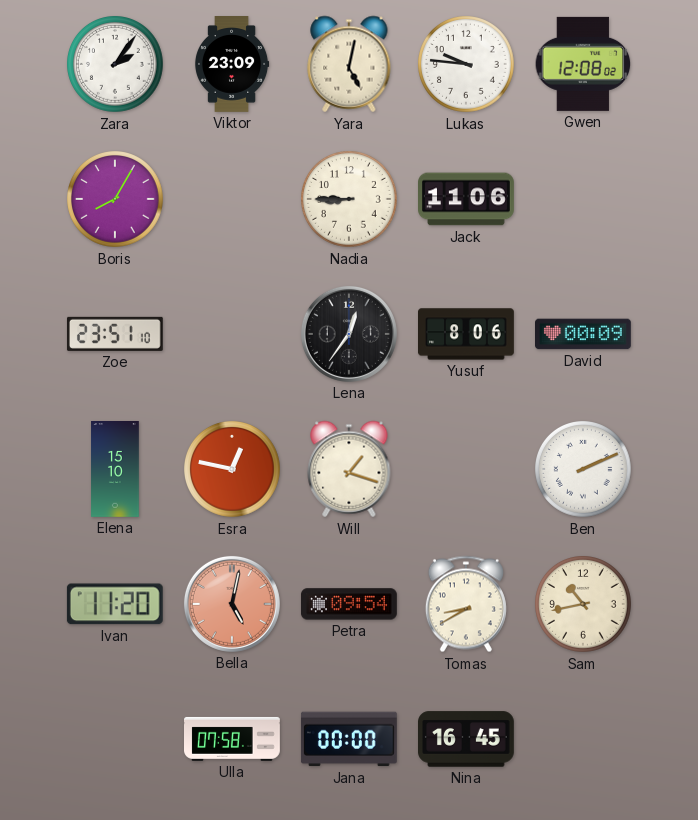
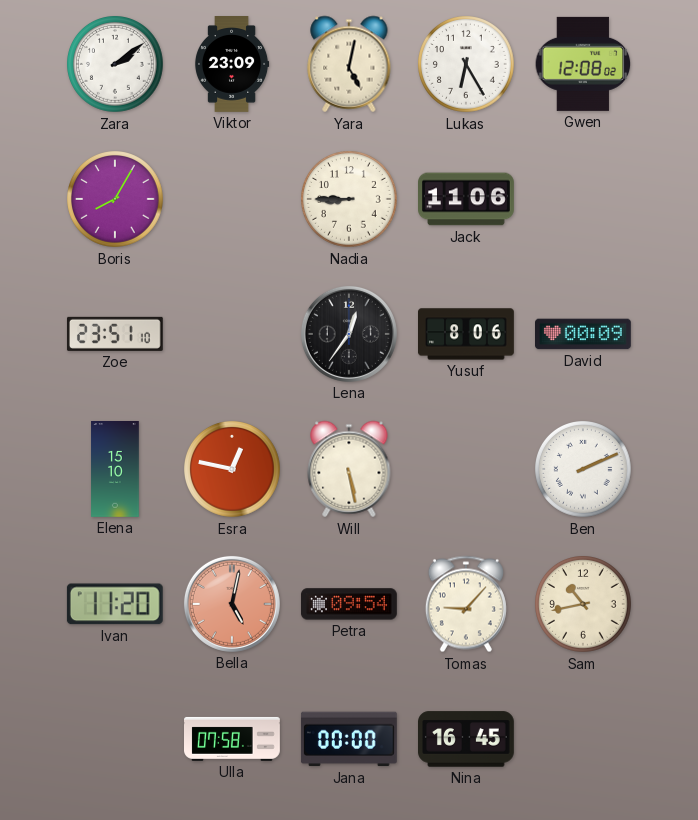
Zara: 2:06 -> 2:09 (116, 65)
Lukas: 9:46 -> 6:25 (467, 65)
Will: 1:18 -> 5:28 (349, 469)
Tomas: 8:40 -> 9:07 (466, 604)
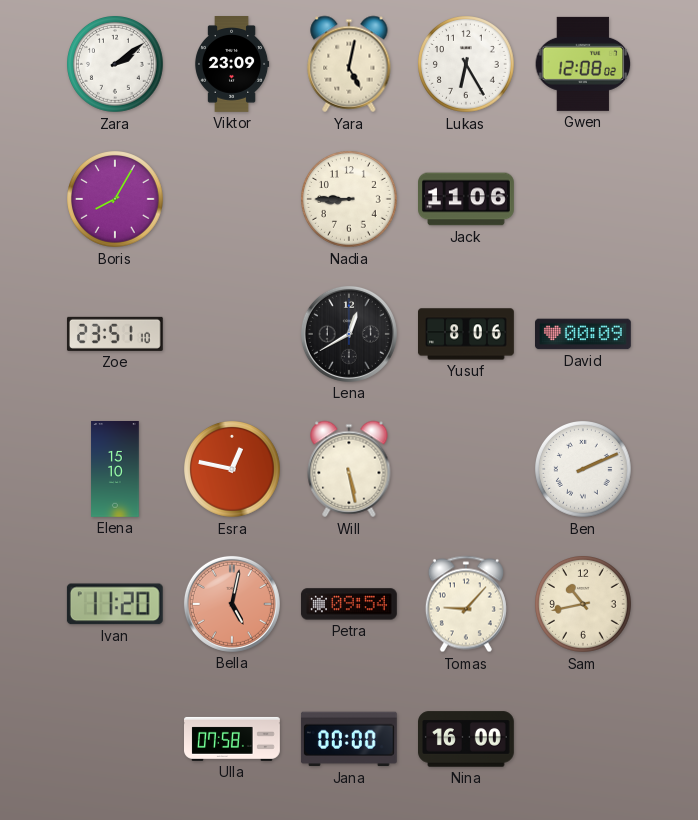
Lena: 12:36 -> 12:40 (349, 334)
Nina: 16:45 -> 16:00 (467, 739)
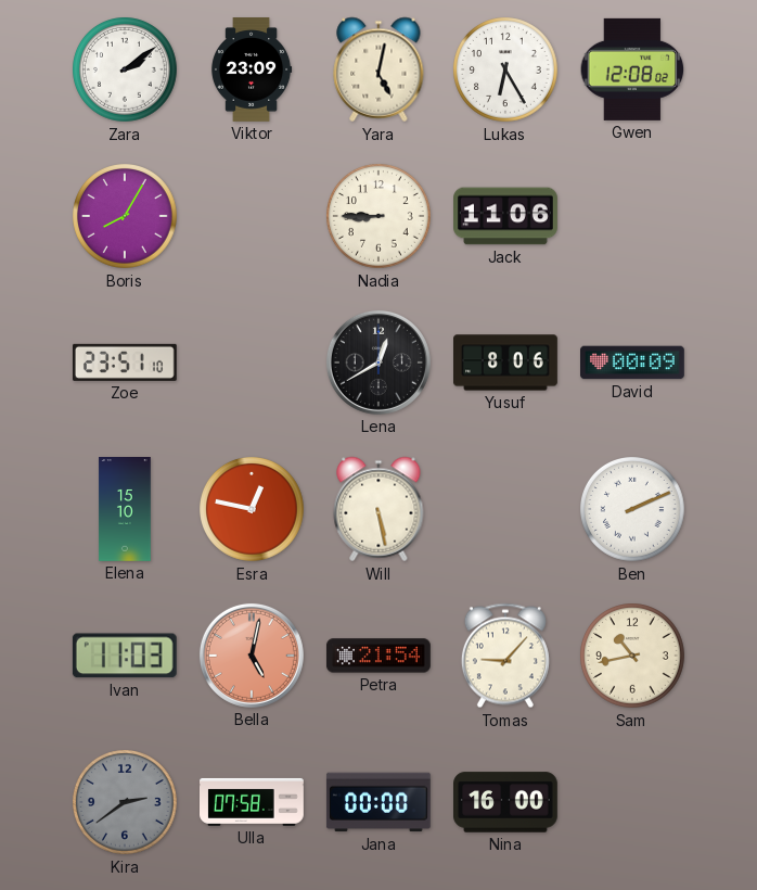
Ivan: 11:20 -> 11:03 (125, 656)
Petra: 09:54 -> 21:54 (378, 656)
Kira: none -> 2:39 (126, 803)
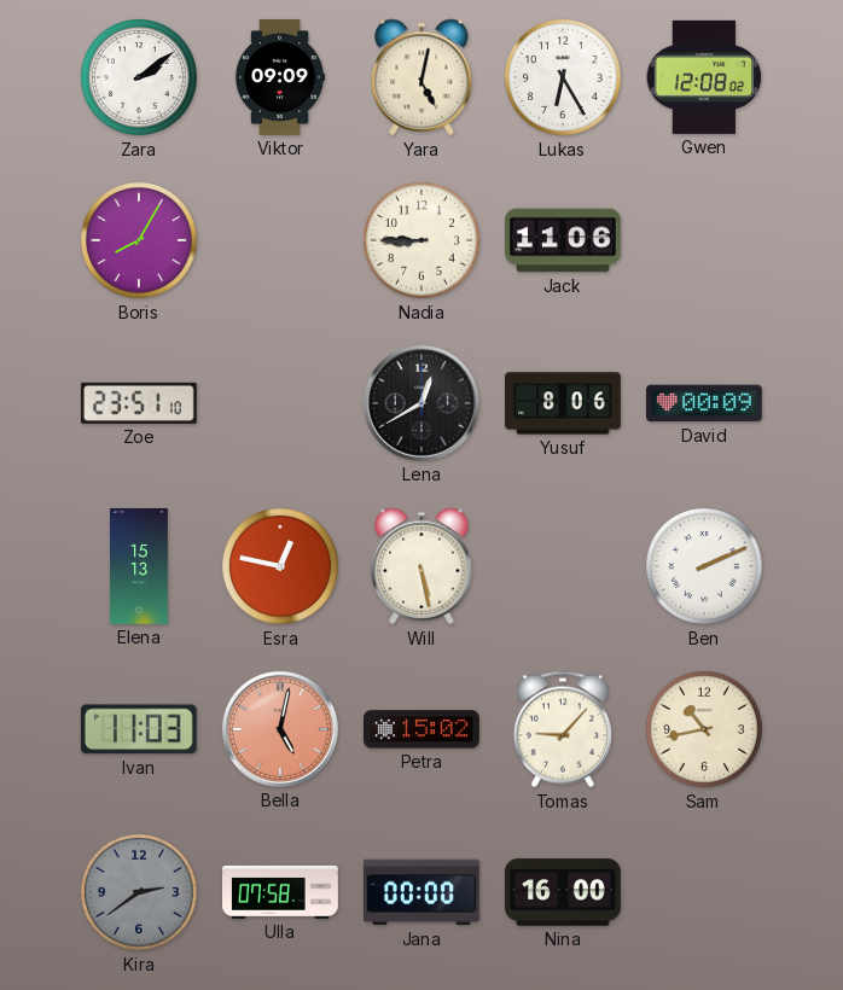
Viktor: 23:09 -> 09:09 (280, 78)
Elena: 15:10 -> 15:13 (139, 567)
Petra: 21:54 -> 15:02 (421, 729)
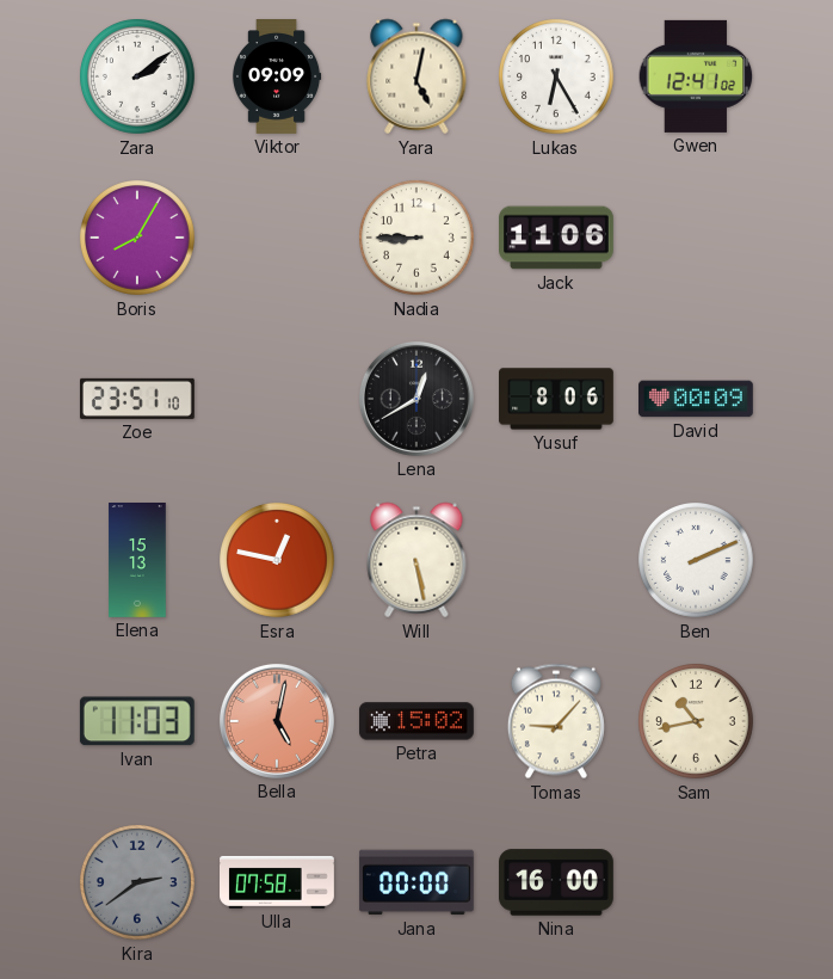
Gwen: 12:08 -> 12:41 (696, 76)
